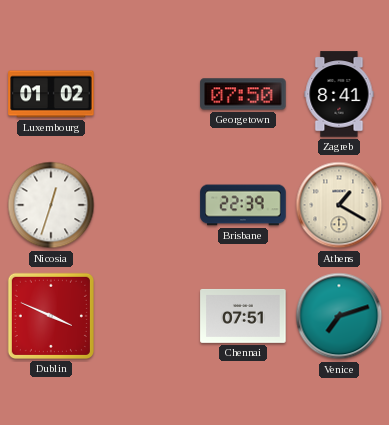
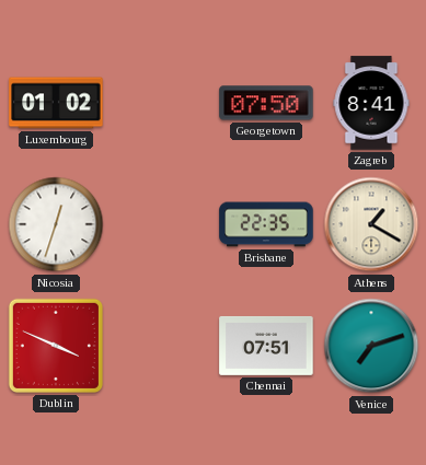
Brisbane: 22:39 -> 22:35 (266, 224)
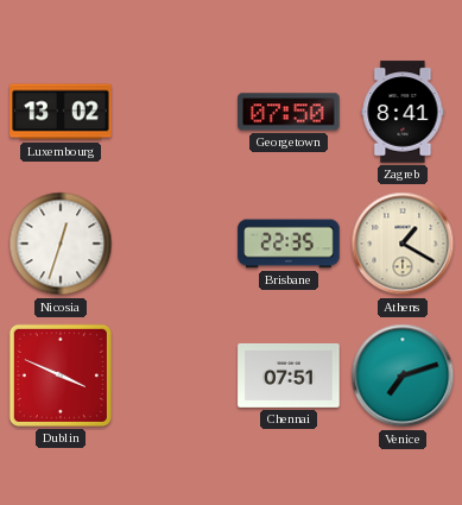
Luxembourg: 01:02 -> 13:02 (61, 112)
